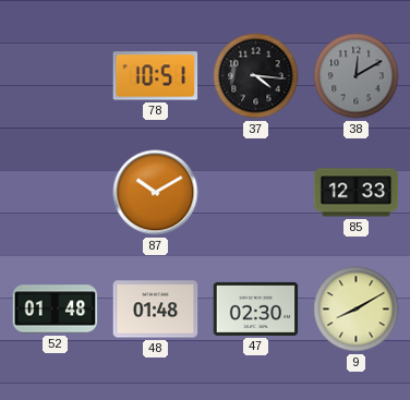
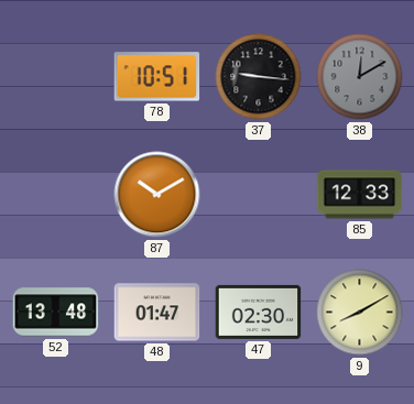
37: 4:16 -> 9:16 (259, 77)
52: 01:48 -> 13:48 (56, 313)
48: 01:48 -> 01:47 (157, 313)
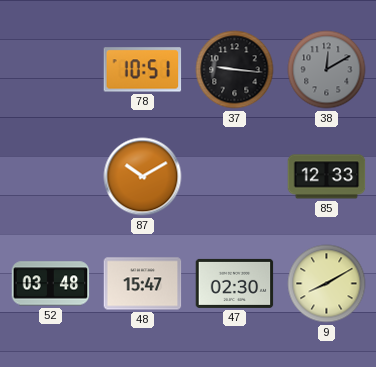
52: 13:48 -> 03:48 (51, 284)
48: 01:47 -> 15:47 (143, 284)
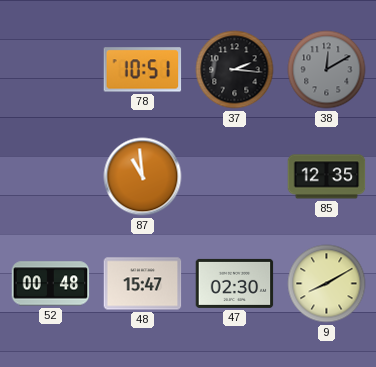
37: 9:16 -> 2:16 (235, 70)
87: 10:10 -> 10:59 (143, 177)
85: 12:33 -> 12:35 (327, 177)
52: 03:48 -> 00:48 (51, 284)
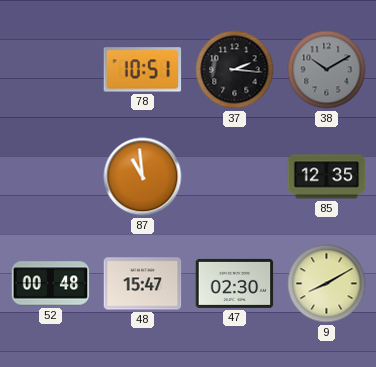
38: 12:10 -> 10:10 (327, 70)
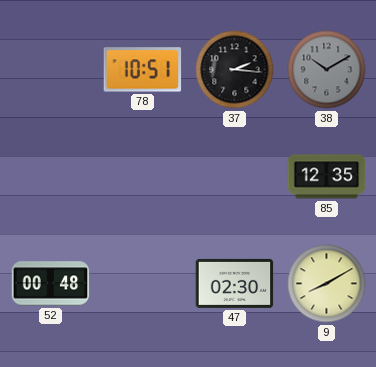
87: 10:59 -> none (143, 177)
48: 15:47 -> none (143, 284)
